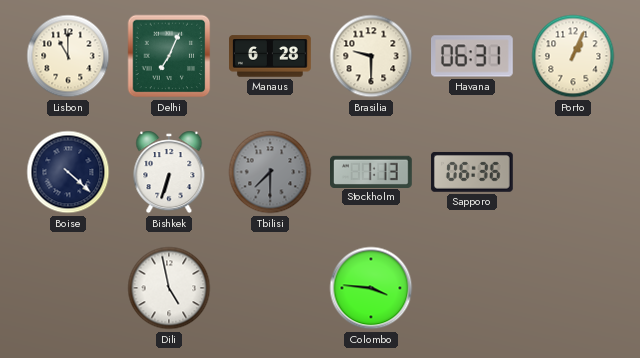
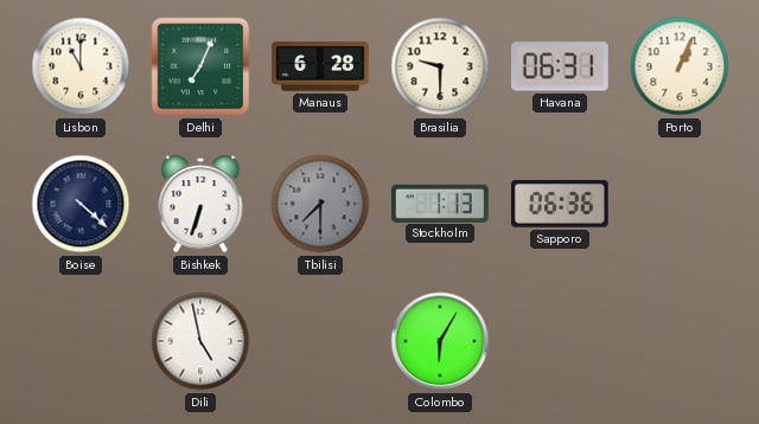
Colombo: 3:46 -> 6:05 (440, 341)
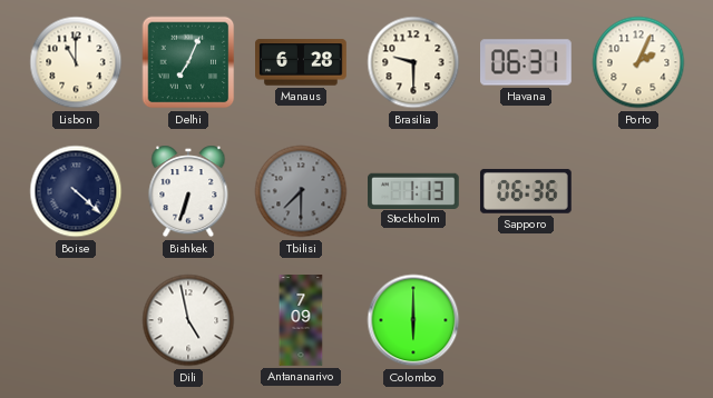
Porto: 1:04 -> 2:04 (638, 62)
Antananarivo: none -> 7:09 (301, 320)
Colombo: 6:05 -> 6:00 (413, 320)
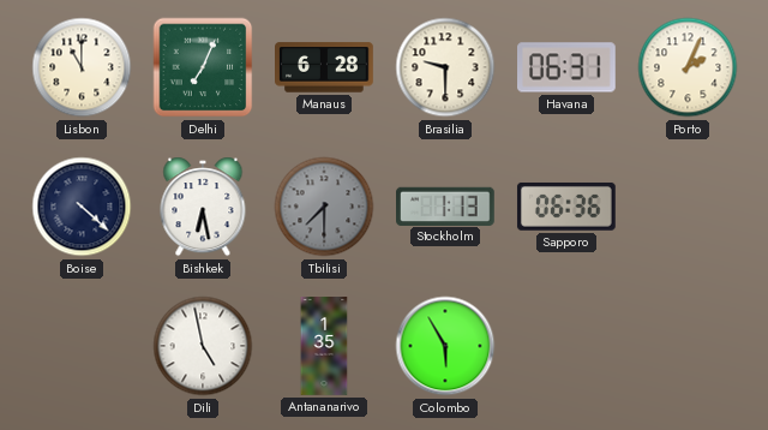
Bishkek: 6:33 -> 6:28 (203, 207)
Antananarivo: 7:09 -> 1:35 (324, 346)
Colombo: 6:00 -> 5:55 (445, 346)
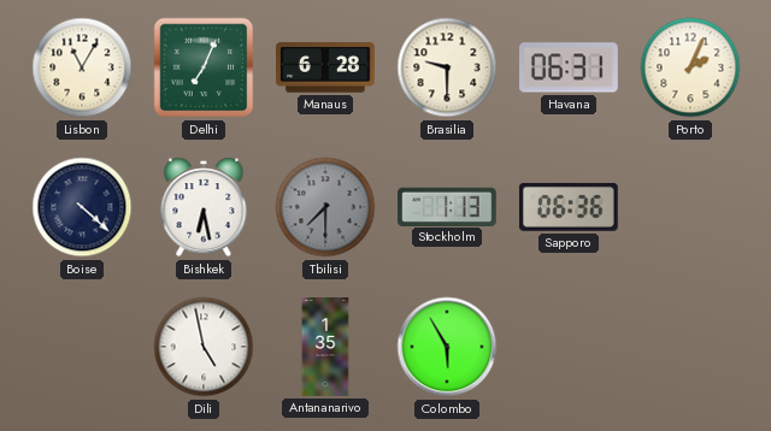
Lisbon: 11:00 -> 11:05 (82, 67)
